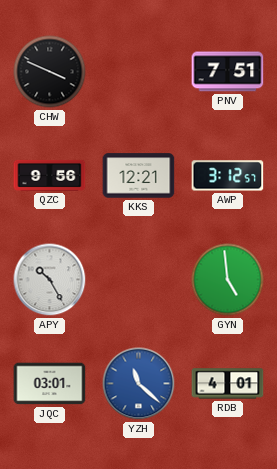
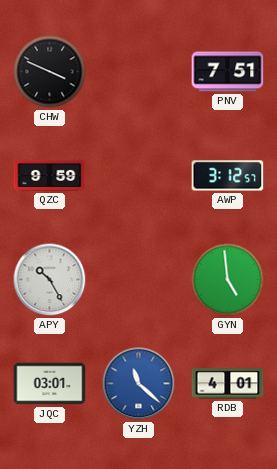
QZC: 9:56 -> 9:59 (50, 175)
KKS: 12:21 -> none (139, 176)
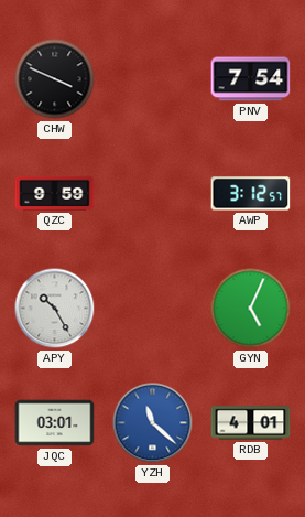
PNV: 7:51 -> 7:54 (251, 79)
GYN: 4:59 -> 5:04 (251, 309)
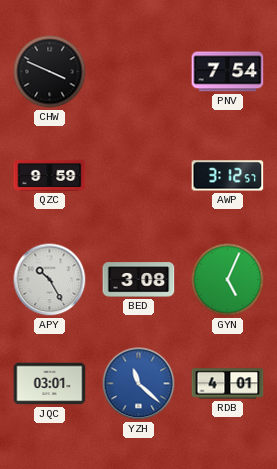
BED: none -> 3:08 (139, 280)
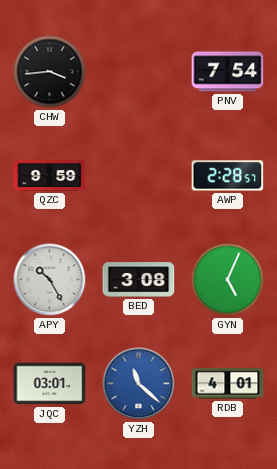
CHW: 3:49 -> 3:44 (50, 72)
AWP: 3:12 -> 2:28 (228, 176)
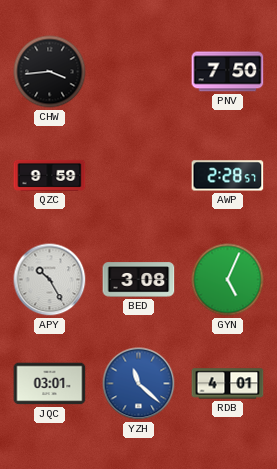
PNV: 7:54 -> 7:50 (228, 72)
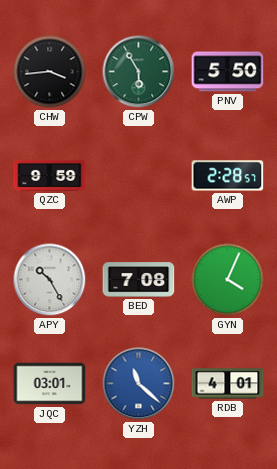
CPW: none -> 5:55 (139, 72)
PNV: 7:50 -> 5:50 (228, 72)
BED: 3:08 -> 7:08 (139, 280)
GYN: 5:04 -> 4:04 (228, 280)
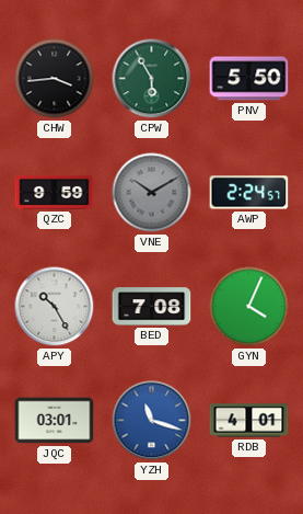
VNE: none -> 10:10 (152, 193)
AWP: 2:28 -> 2:24 (249, 193)
YZH: 11:22 -> 11:18 (152, 421)
